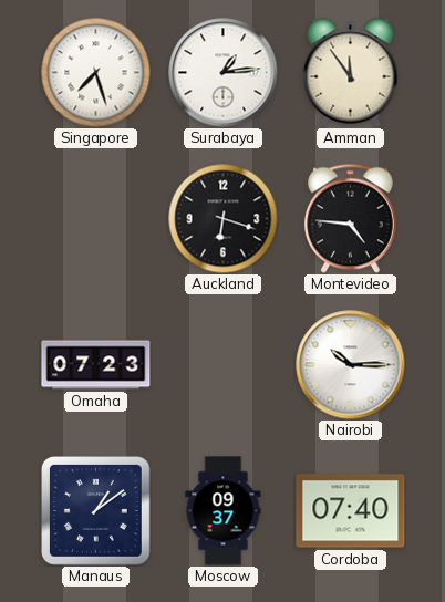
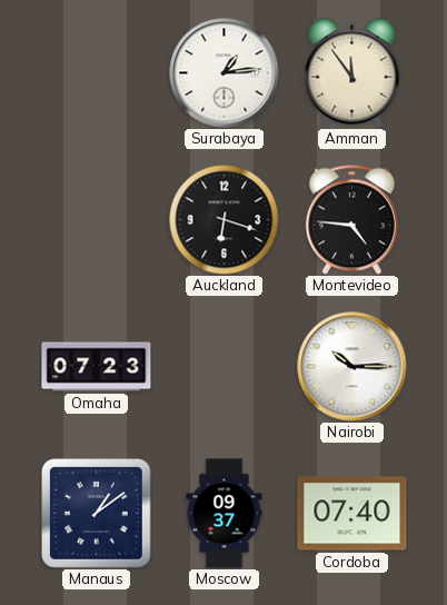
Singapore: 7:27 -> none (96, 73)
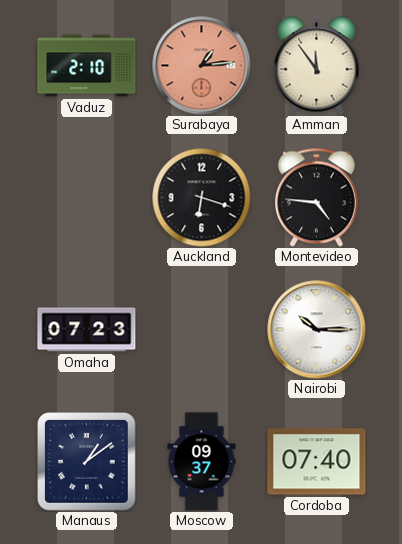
Vaduz: none -> 2:10 (87, 66)
Surabaya dial: white -> salmon (202, 66)
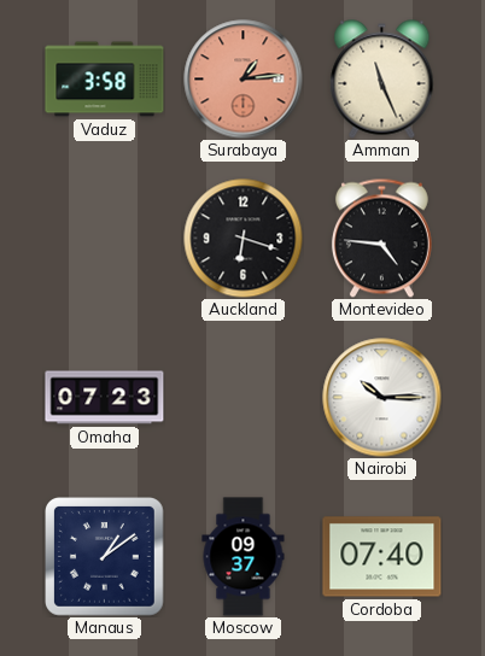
Vaduz: 2:10 -> 3:58 (105, 80)
Amman: 11:54 -> 11:26 (382, 80)
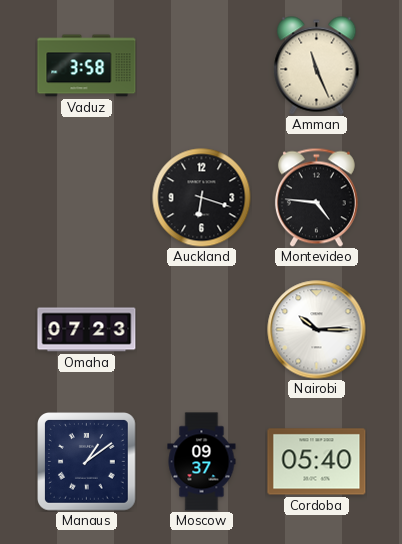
Surabaya: 1:14 -> none (244, 80)
Cordoba: 07:40 -> 05:40 (317, 462)
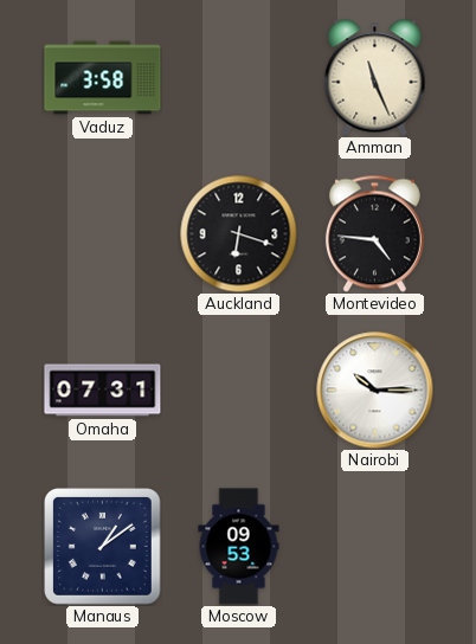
Omaha: 07:23 -> 07:31 (103, 391)
Moscow: 09:37 -> 09:53 (239, 547)
Cordoba: 05:40 -> none (317, 462)
